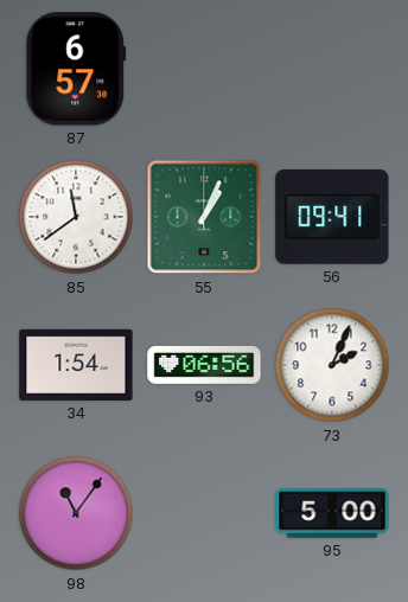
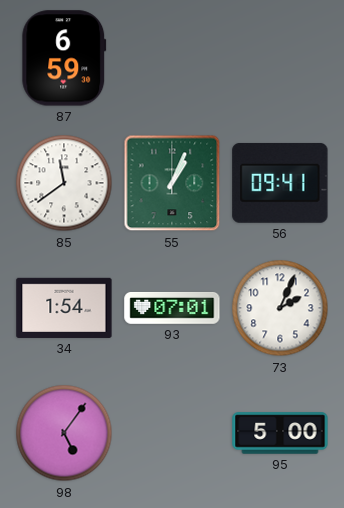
87: 6:57 -> 6:59 (64, 58)
93: 06:56 -> 07:01 (172, 308)
98: 11:06 -> 5:06 (64, 433)
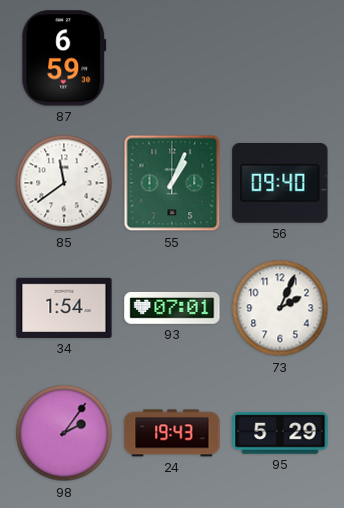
56: 09:41 -> 09:40 (280, 183)
98: 5:06 -> 2:06 (64, 433)
24: none -> 19:43 (172, 433)
95: 5:00 -> 5:29 (280, 433)
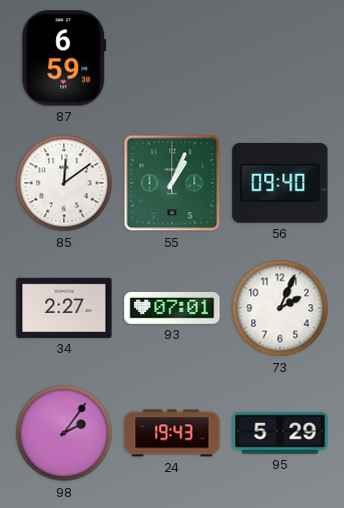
85: 11:39 -> 12:09 (64, 183)
34: 1:54 -> 2:27 (64, 308)
